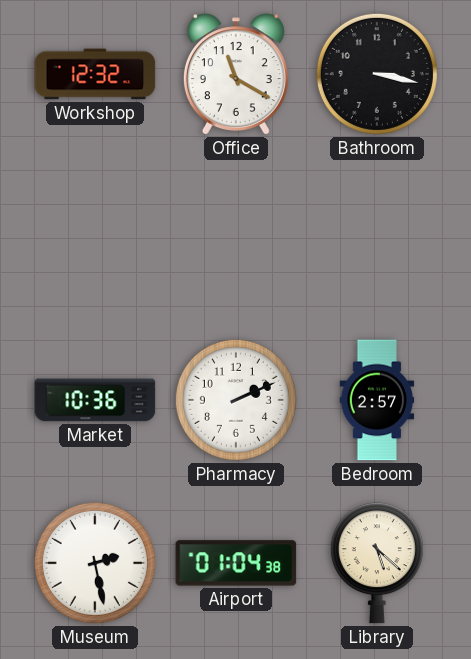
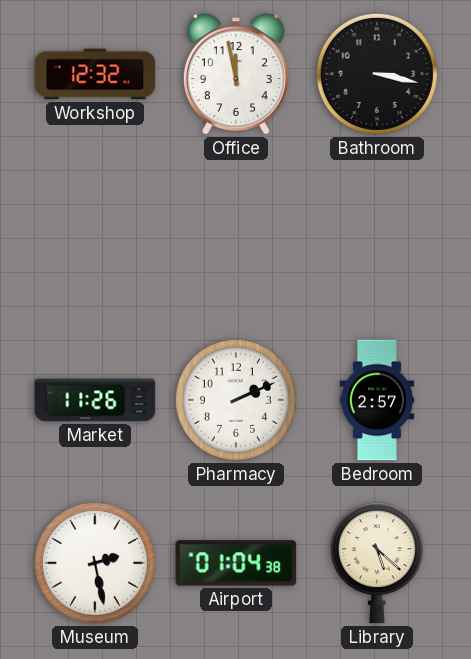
Office: 11:20 -> 11:58 (236, 74)
Market: 10:36 -> 11:26 (95, 400)
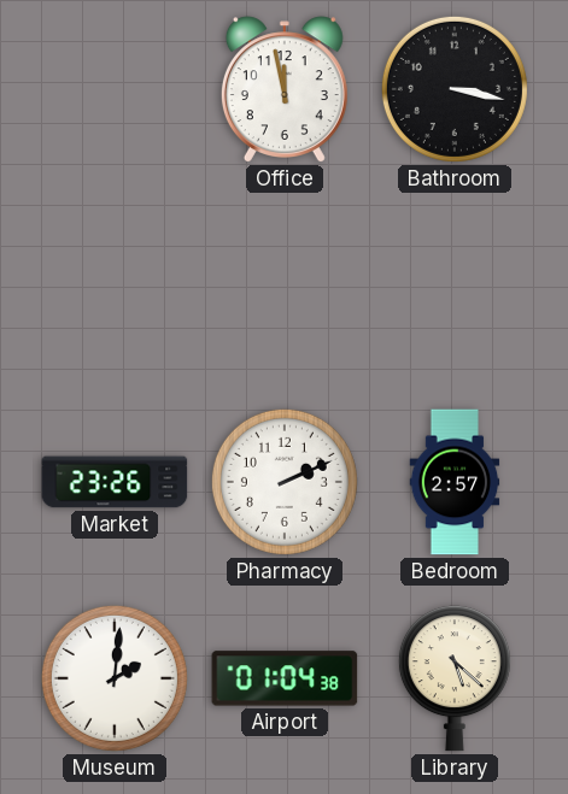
Workshop: 12:32 -> none (95, 74)
Market: 11:26 -> 23:26 (115, 482)
Museum: 2:28 -> 2:01 (115, 678)
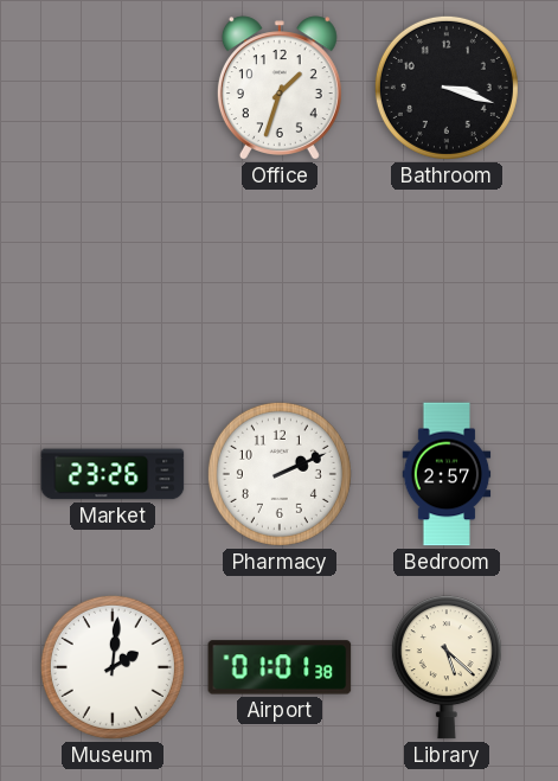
Office: 11:58 -> 1:33 (280, 88)
Bathroom: 3:17 -> 3:18 (447, 88)
Airport: 01:04 -> 01:01 (280, 667)
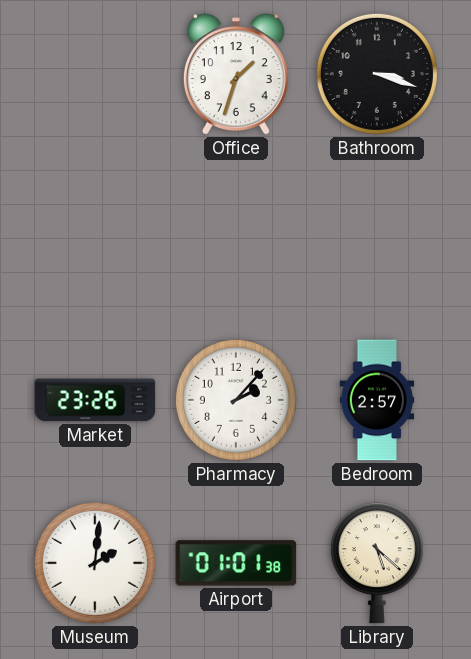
Pharmacy: 2:11 -> 2:07 (236, 400)
